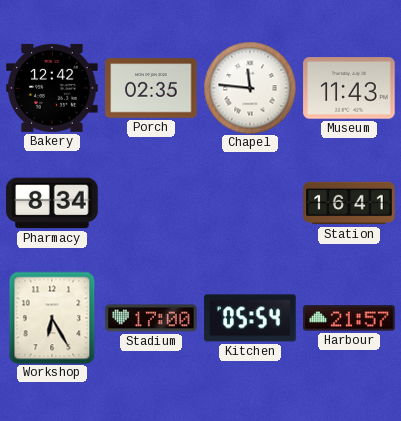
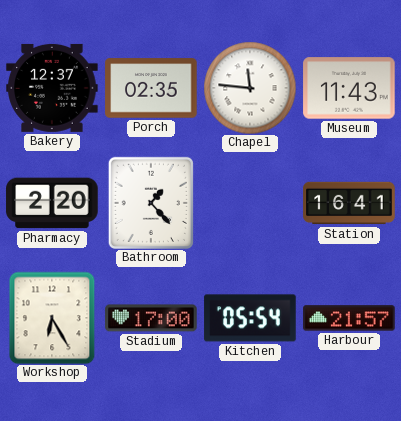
Bakery: 12:42 -> 12:37 (52, 88)
Pharmacy: 8:34 -> 2:20 (52, 203)
Bathroom: none -> 1:23 (151, 203)
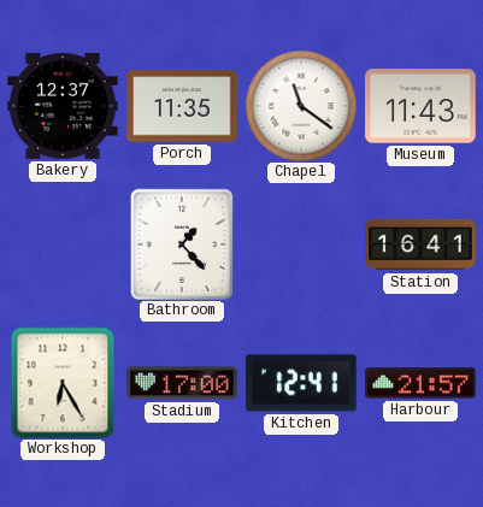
Porch: 02:35 -> 11:35 (182, 106)
Chapel: 11:46 -> 11:21 (301, 106)
Pharmacy: 2:20 -> none (52, 203)
Kitchen: 05:54 -> 12:41 (301, 383)
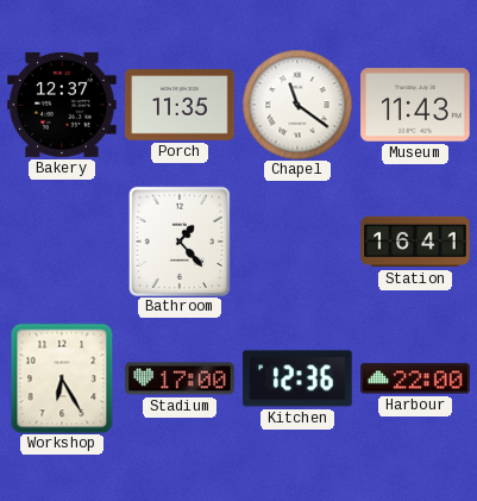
Kitchen: 12:41 -> 12:36 (297, 378)
Harbour: 21:57 -> 22:00 (415, 378)
